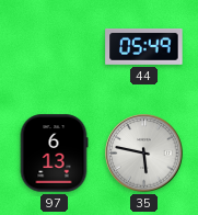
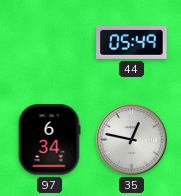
97: 6:13 -> 6:34 (49, 140)
35: 5:47 -> 12:47 (132, 140)
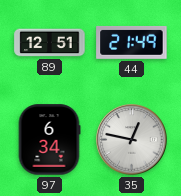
89: none -> 12:51 (50, 43)
44: 05:49 -> 21:49 (132, 42)
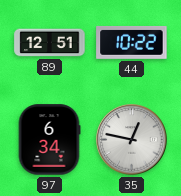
44: 21:49 -> 10:22 (132, 42)
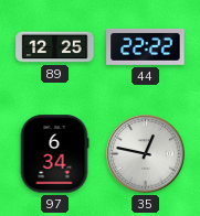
89: 12:51 -> 12:25 (55, 47)
44: 10:22 -> 22:22 (146, 46)
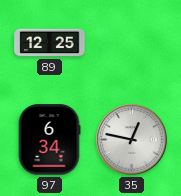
44: 22:22 -> none (146, 46)
